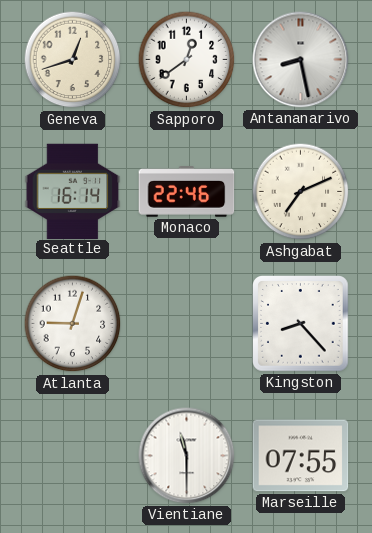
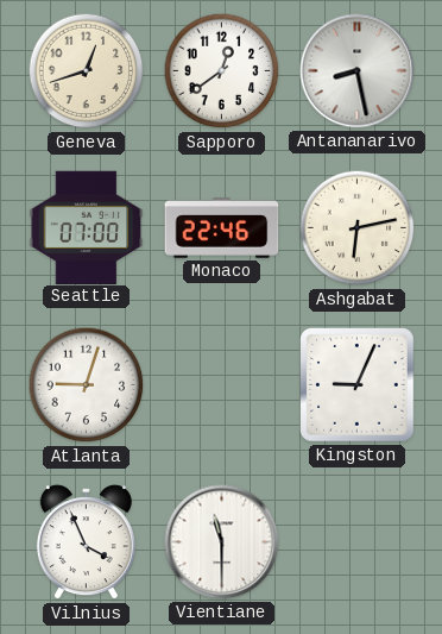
Seattle: 16:14 -> 07:00 (87, 227)
Ashgabat: 7:11 -> 6:13 (358, 228)
Kingston: 8:23 -> 9:04 (358, 385)
Vilnius: none -> 3:56 (86, 542)
Marseille: 07:55 -> none (301, 456)
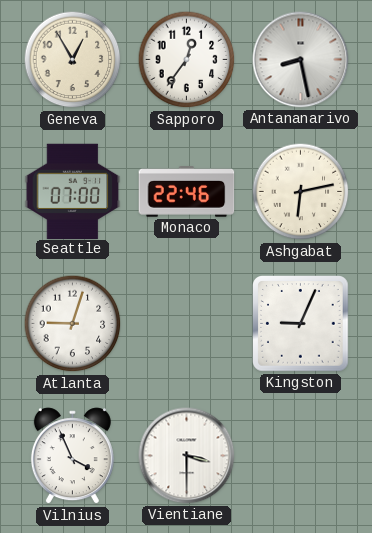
Geneva: 12:42 -> 12:55 (73, 60)
Sapporo: 12:39 -> 12:36 (187, 60)
Vientiane: 11:30 -> 3:30 (187, 456)
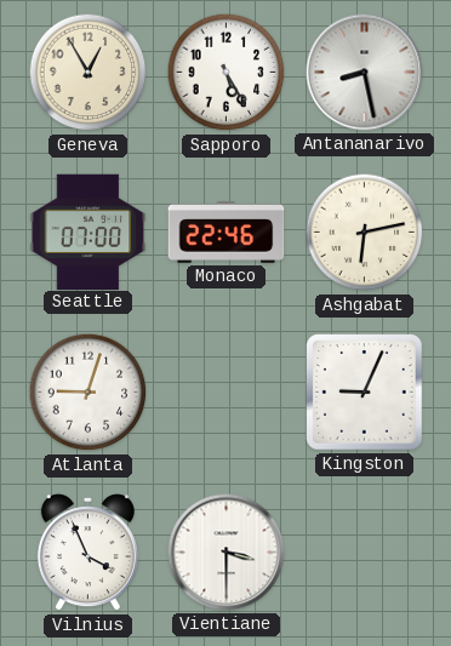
Sapporo: 12:36 -> 5:25 (227, 73)
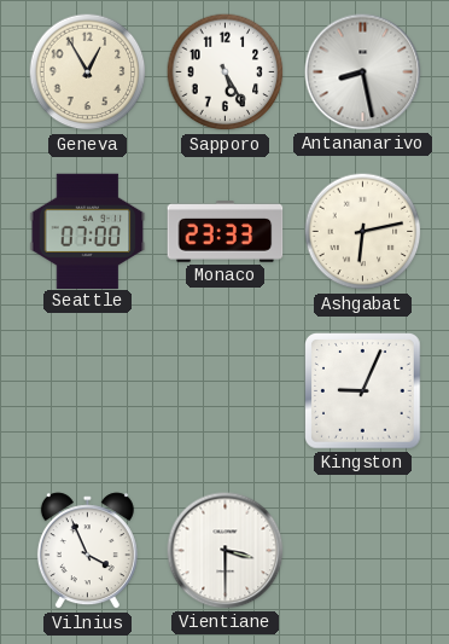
Monaco: 22:46 -> 23:33 (226, 232)
Atlanta: 9:03 -> none (89, 393)
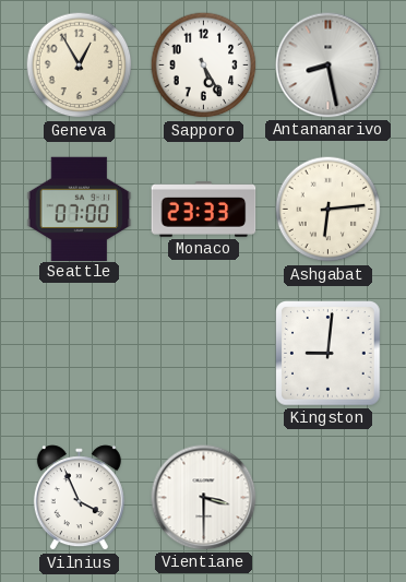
Ashgabat: 6:13 -> 6:14 (329, 210)
Kingston: 9:04 -> 9:01 (329, 354)
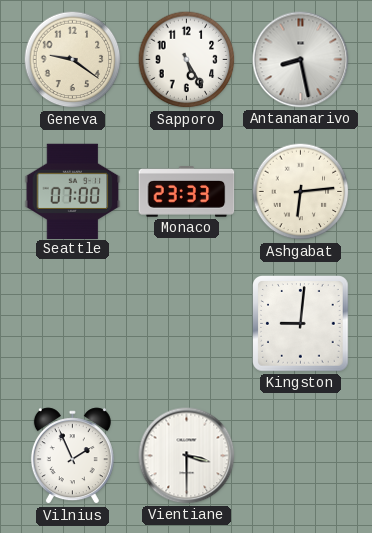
Geneva: 12:55 -> 9:21 (73, 60)
Vilnius: 3:56 -> 1:56 (72, 456)
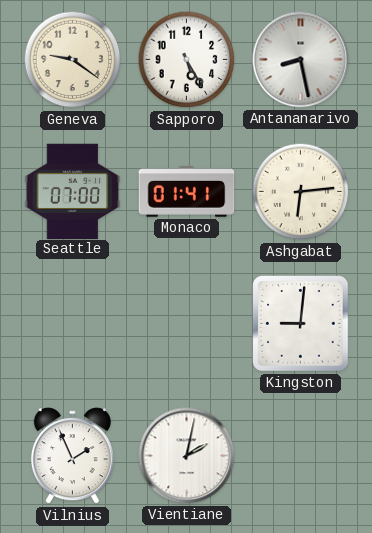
Monaco: 23:33 -> 01:41 (187, 192)
Vientiane: 3:30 -> 2:02 (187, 456)
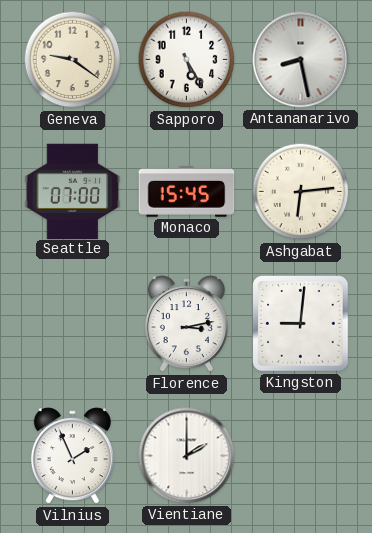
Monaco: 01:41 -> 15:45 (187, 192)
Florence: none -> 3:13 (186, 324)
Vientiane: 2:02 -> 2:00 (187, 456)
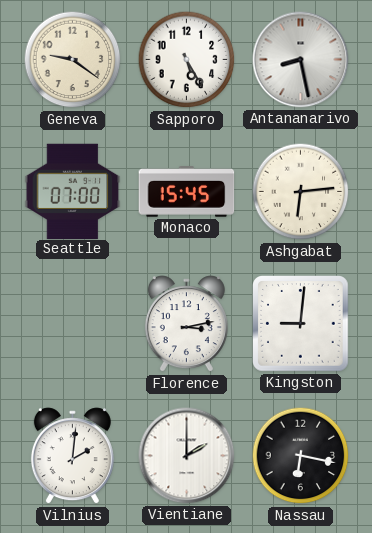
Vilnius: 1:56 -> 2:01 (72, 456)
Nassau: none -> 6:17 (301, 456)
